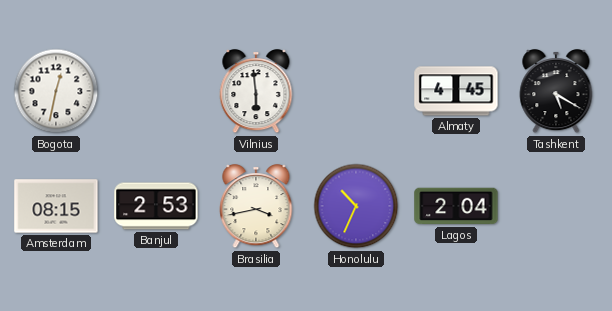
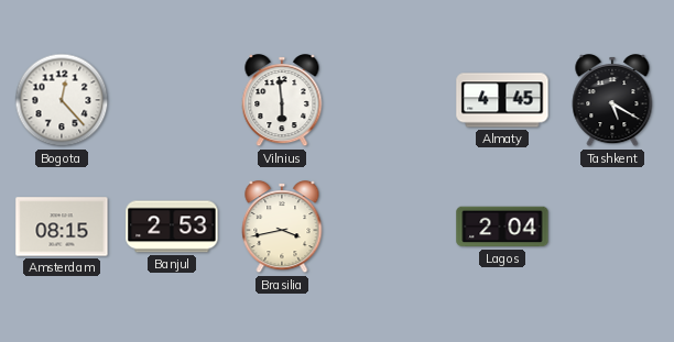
Bogota: 12:32 -> 12:23 (62, 100)
Honolulu: 10:34 -> none (356, 206)
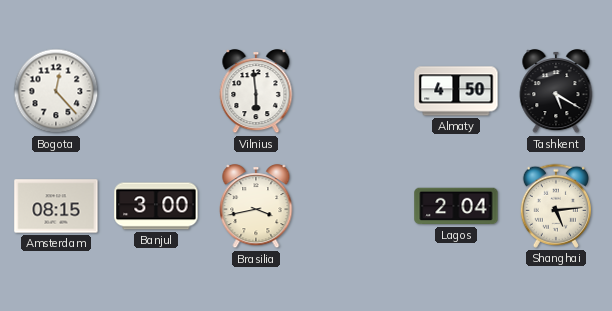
Almaty: 4:45 -> 4:50 (456, 91)
Banjul: 2:53 -> 3:00 (156, 206)
Shanghai: none -> 5:14 (556, 206)
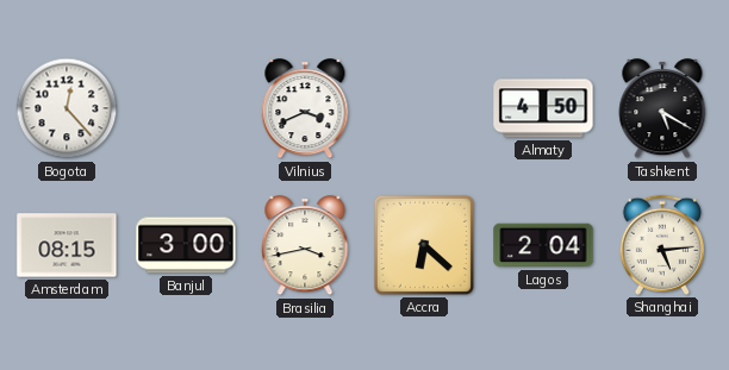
Vilnius: 5:59 -> 3:41 (305, 109)
Accra: none -> 6:22 (424, 245)
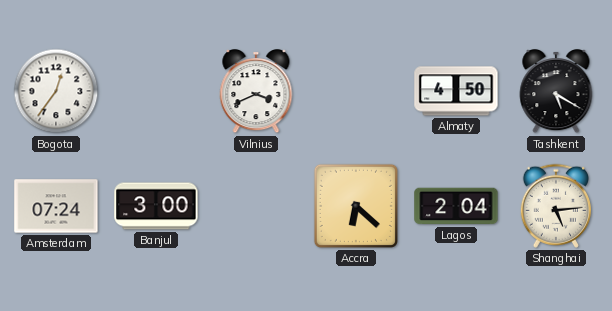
Bogota: 12:23 -> 12:36 (56, 91)
Amsterdam: 08:15 -> 07:24 (56, 206)
Brasilia: 3:43 -> none (305, 246)
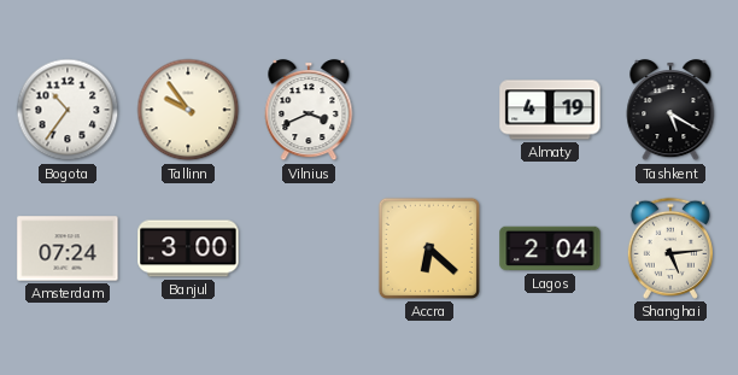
Bogota: 12:36 -> 10:36 (68, 110)
Tallinn: none -> 9:54 (188, 110)
Almaty: 4:50 -> 4:19 (550, 110)
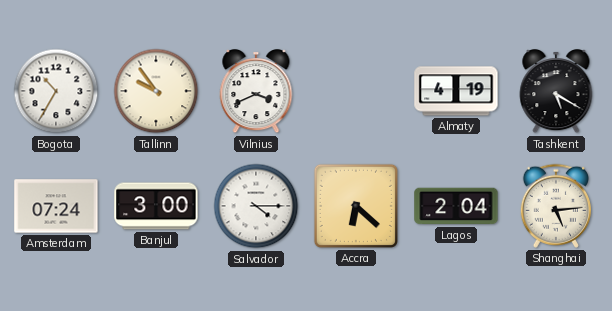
Bogota: 10:36 -> 10:35 (56, 91)
Salvador: none -> 4:15 (256, 206)
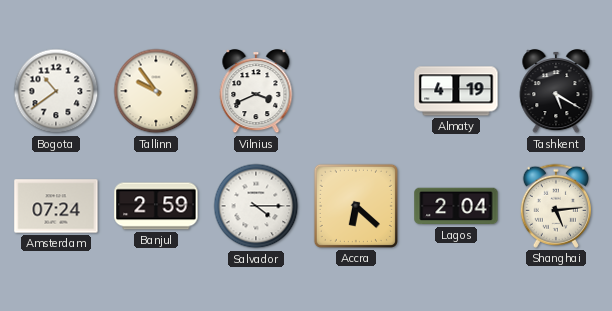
Bogota: 10:35 -> 10:39 (56, 91)
Banjul: 3:00 -> 2:59 (156, 206)
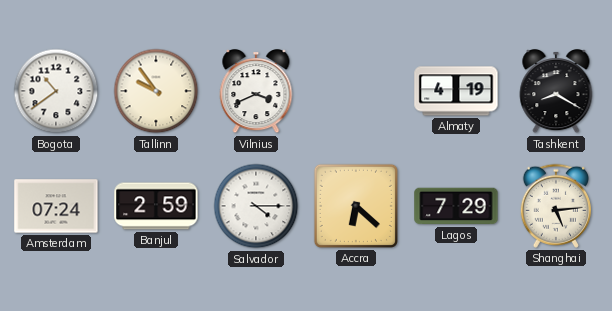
Tashkent: 5:20 -> 8:20 (556, 92)
Lagos: 2:04 -> 7:29 (456, 206)
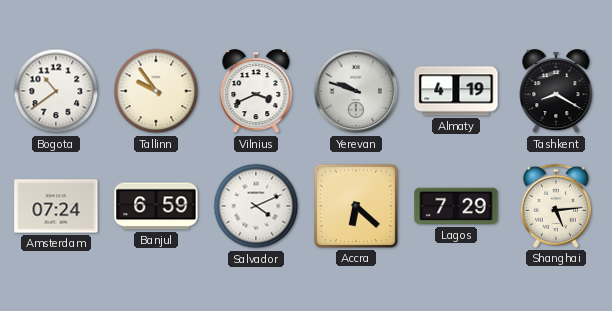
Yerevan: none -> 9:48 (356, 91)
Banjul: 2:59 -> 6:59 (156, 206)
Salvador: 4:15 -> 4:11 (256, 206)
